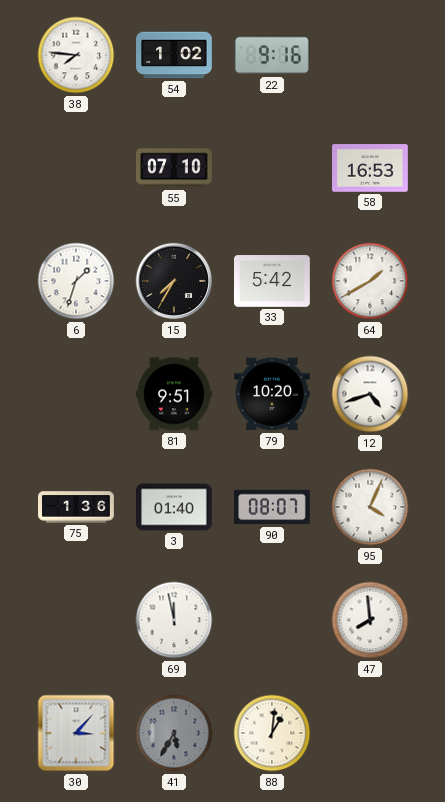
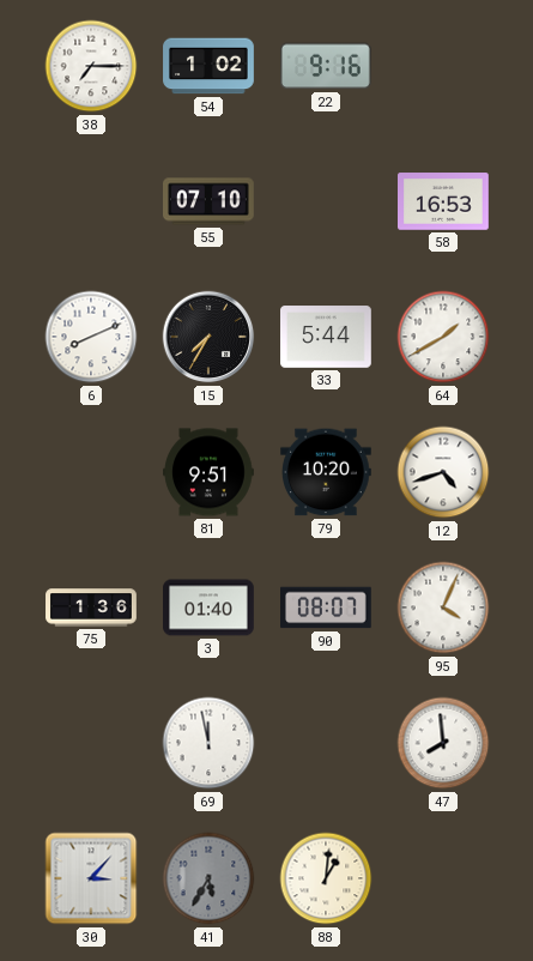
38: 7:46 -> 7:15 (91, 66)
6: 1:33 -> 8:11 (91, 337)
33: 5:42 -> 5:44 (327, 337)
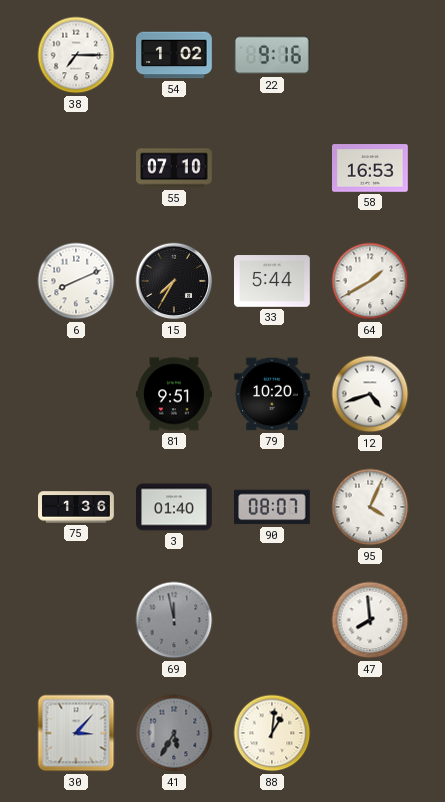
69 dial: white -> grey (174, 620)
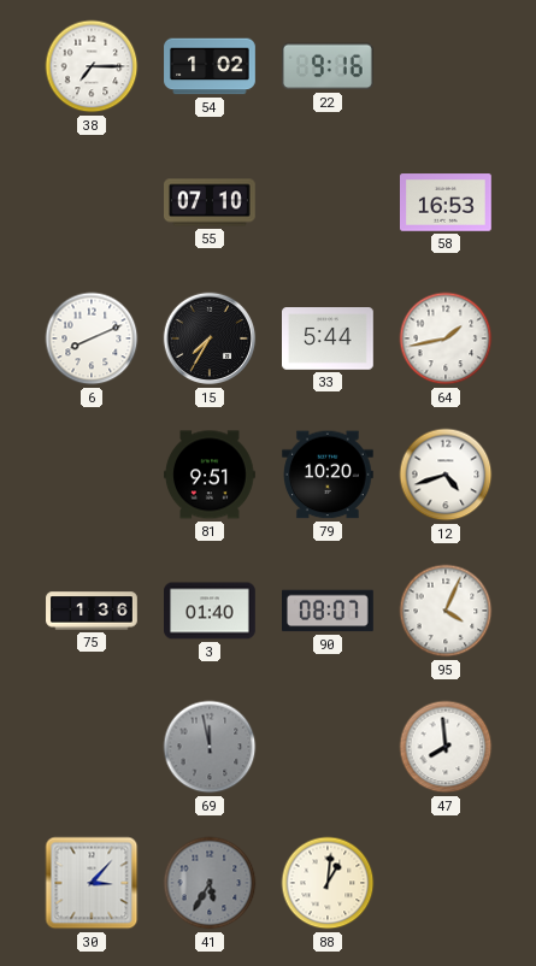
64: 1:40 -> 1:43 (446, 338)
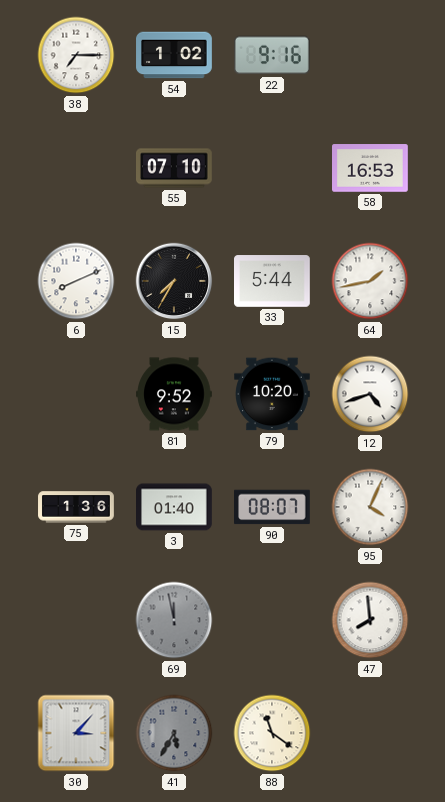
81: 9:51 -> 9:52 (175, 394)
88: 1:01 -> 11:21 (272, 733)
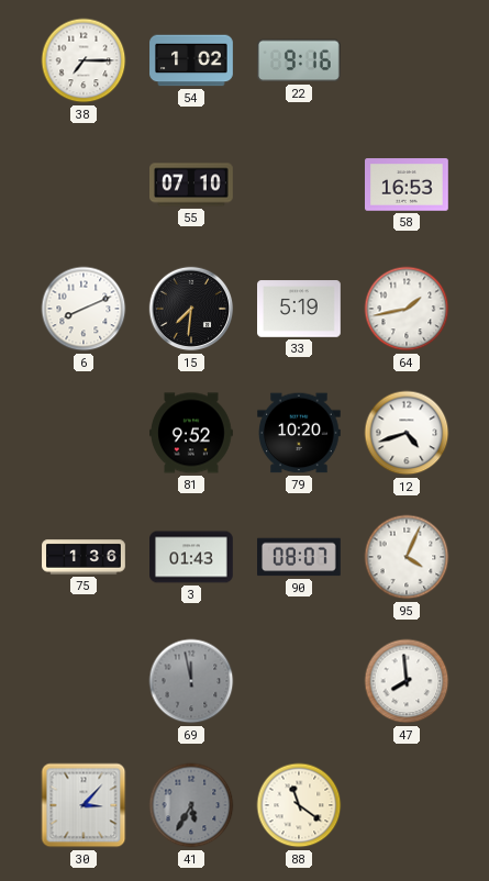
15: 7:35 -> 7:31 (191, 309)
33: 5:44 -> 5:19 (300, 309)
3: 01:40 -> 01:43 (192, 557)
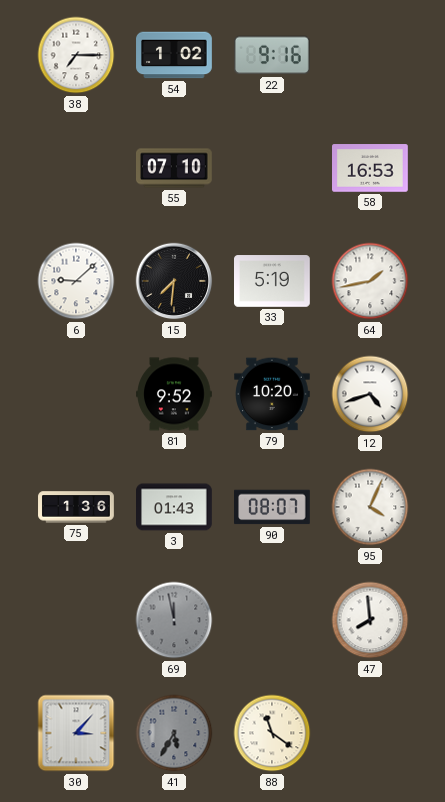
6: 8:11 -> 9:08 (76, 281)
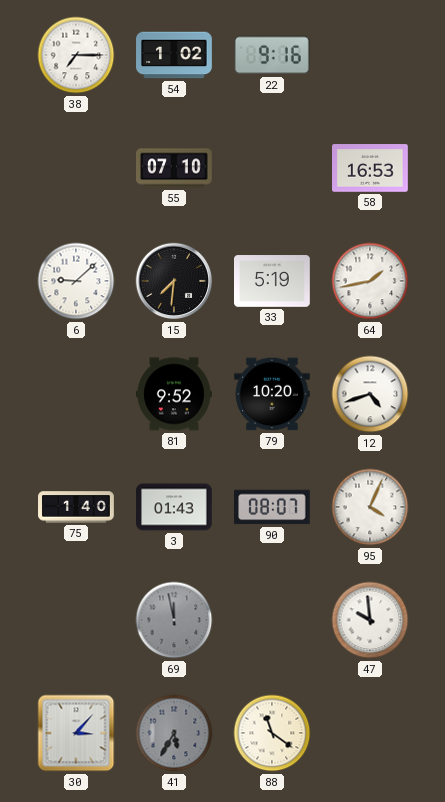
75: 1:36 -> 1:40 (76, 507)
47: 7:59 -> 9:59 (370, 620)
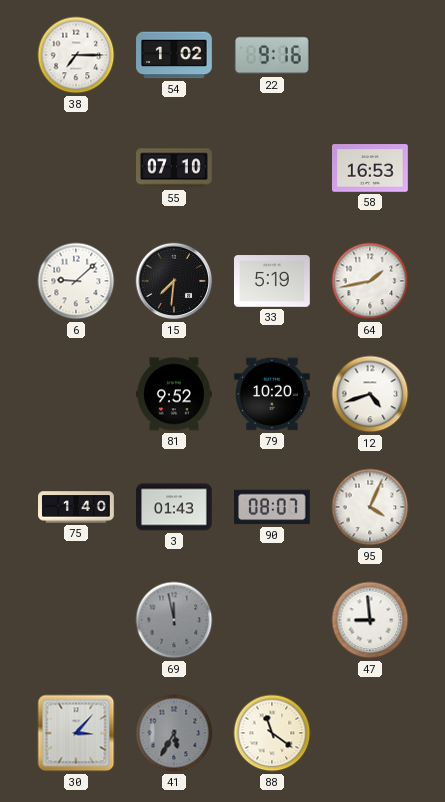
47: 9:59 -> 8:59 (370, 620)
